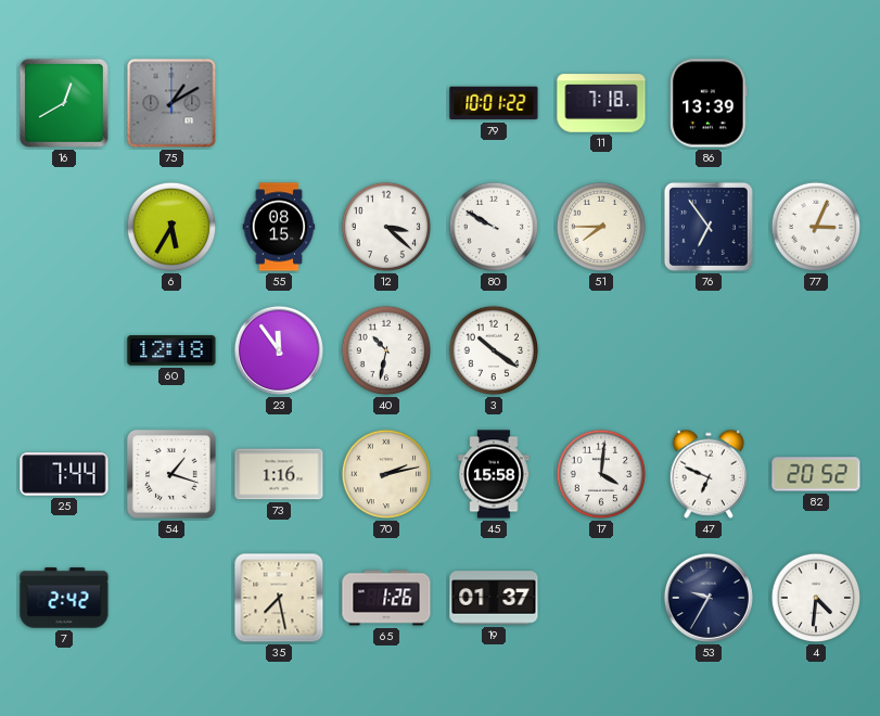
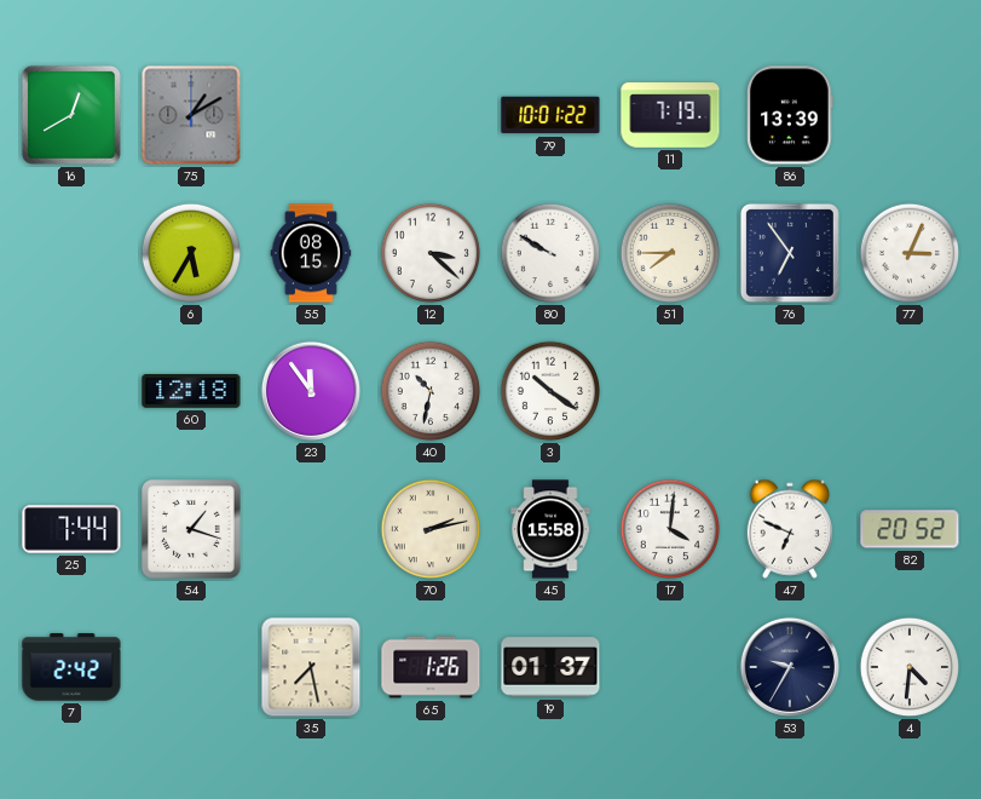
11: 7:18 -> 7:19 (670, 115)
73: 1:16 -> none (279, 474)
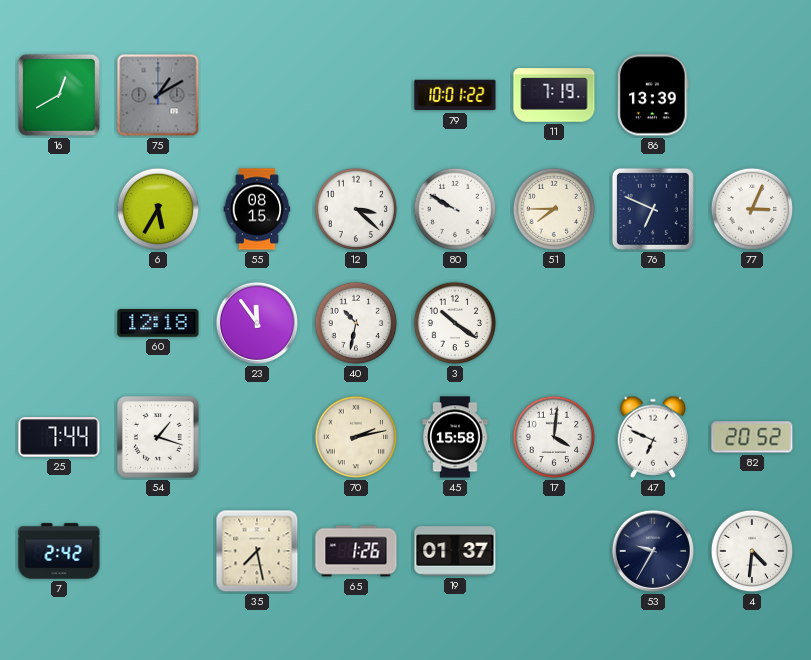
76: 6:54 -> 6:49 (653, 209)
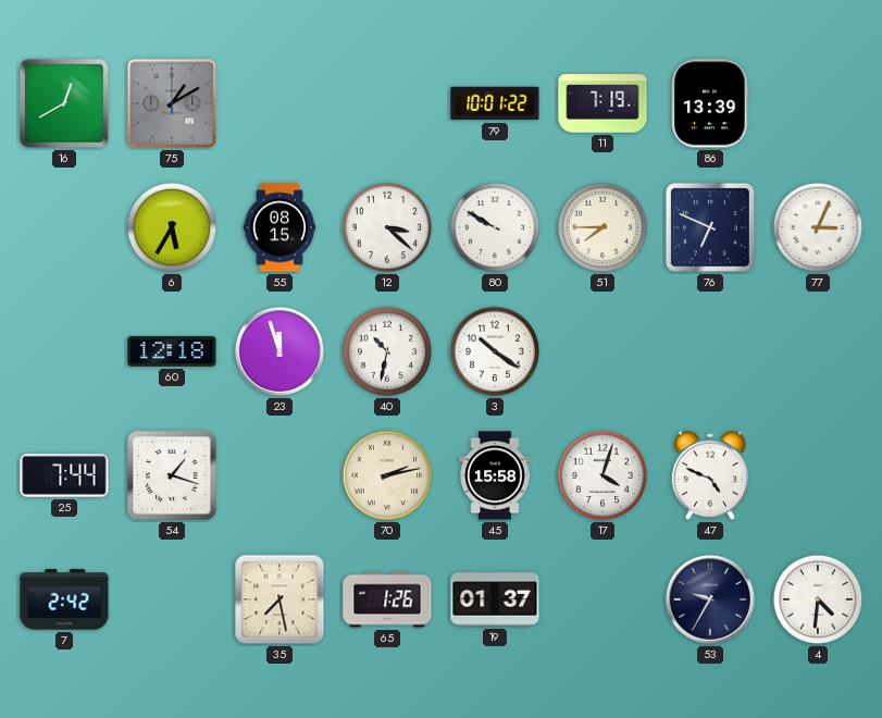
23: 11:54 -> 11:57 (279, 351)
17: 4:01 -> 4:03 (603, 475)
47: 6:49 -> 4:49 (709, 475)
82: 20:52 -> none (752, 437)
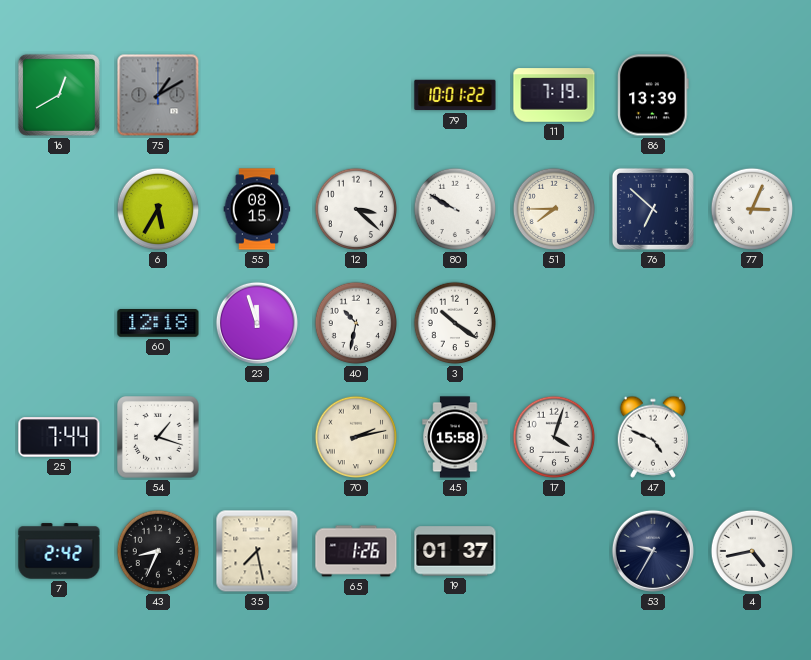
76: 6:49 -> 6:52 (653, 209)
43: none -> 8:34 (158, 551)
4: 4:31 -> 4:43 (752, 551)
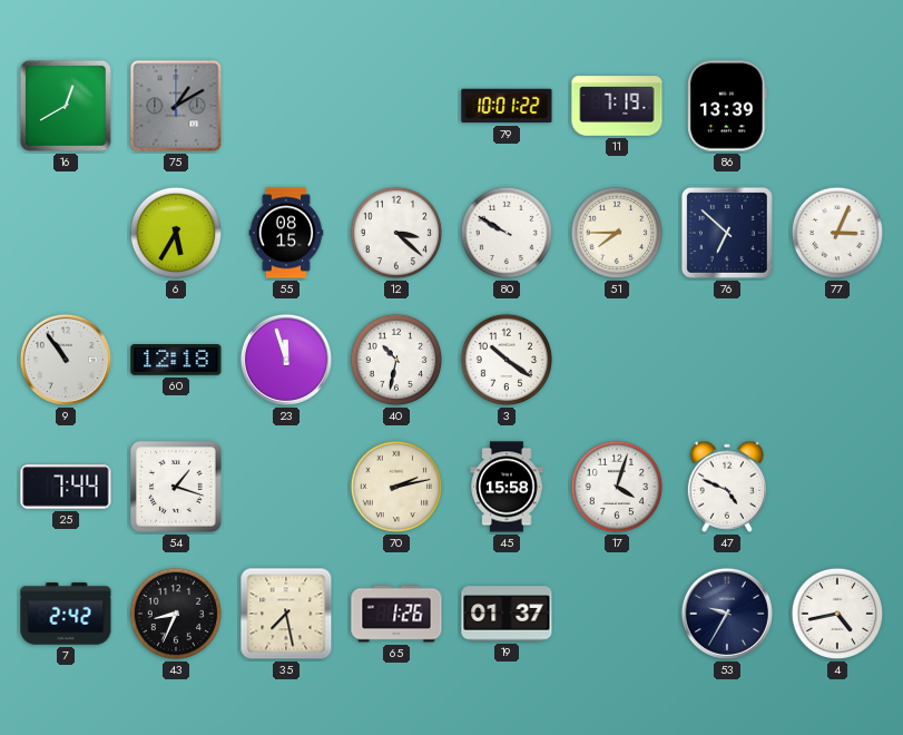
9: none -> 10:54 (66, 360)
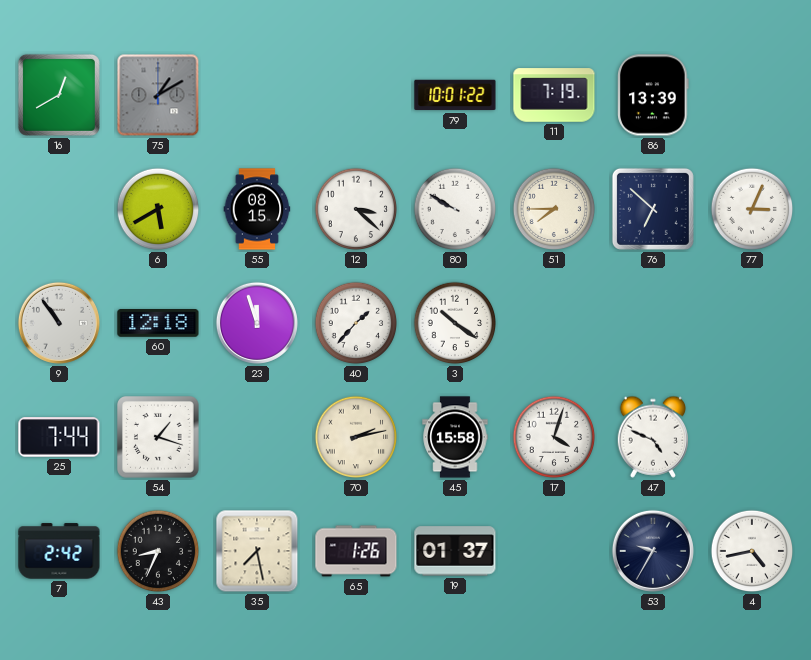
6: 5:35 -> 5:40 (158, 209)
40: 10:32 -> 1:37 (356, 323)
